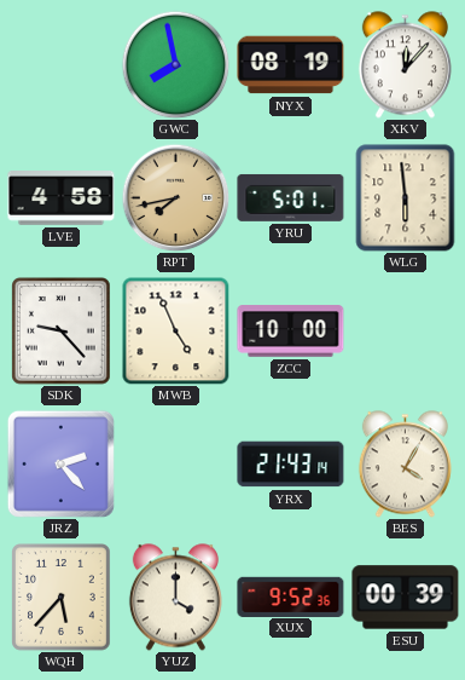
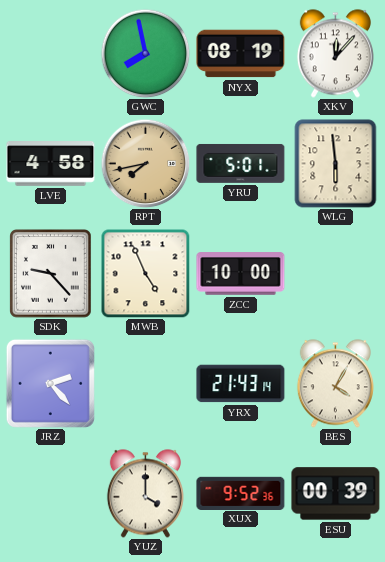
WQH: 5:37 -> none (62, 598)
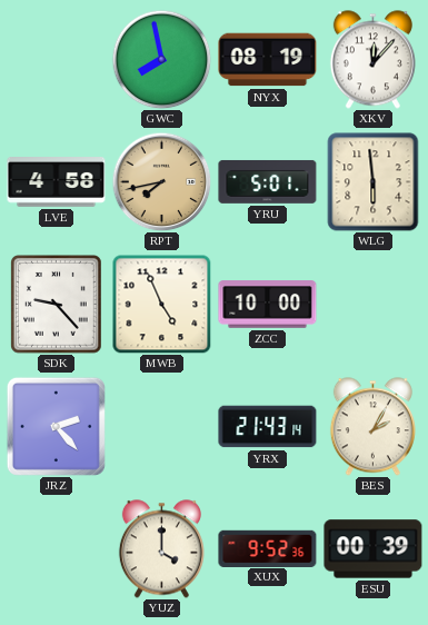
BES: 4:05 -> 2:05 (372, 427)
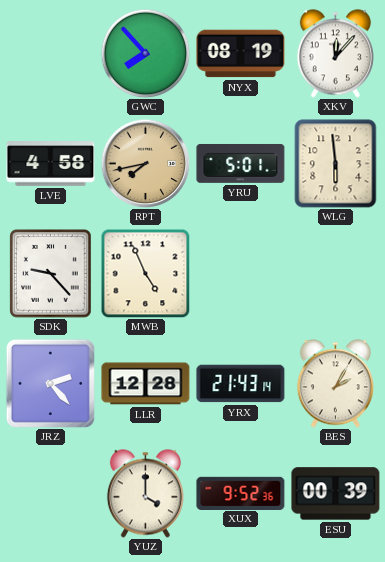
GWC: 7:58 -> 7:53 (145, 53)
ZCC: 10:00 -> none (268, 305)
LLR: none -> 12:28 (146, 384)
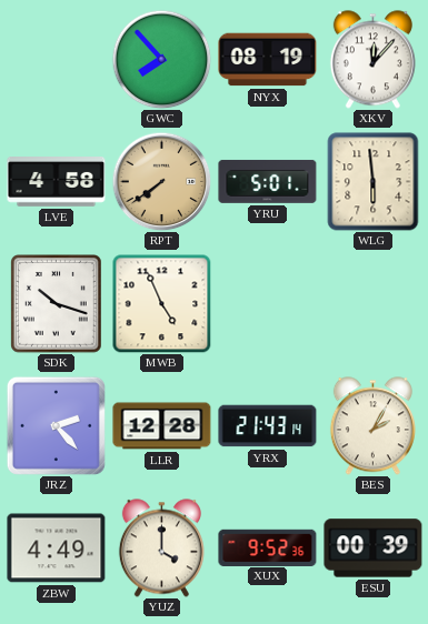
RPT: 7:43 -> 7:39 (161, 181)
SDK: 9:23 -> 10:18 (57, 304)
ZBW: none -> 4:49 (57, 548)
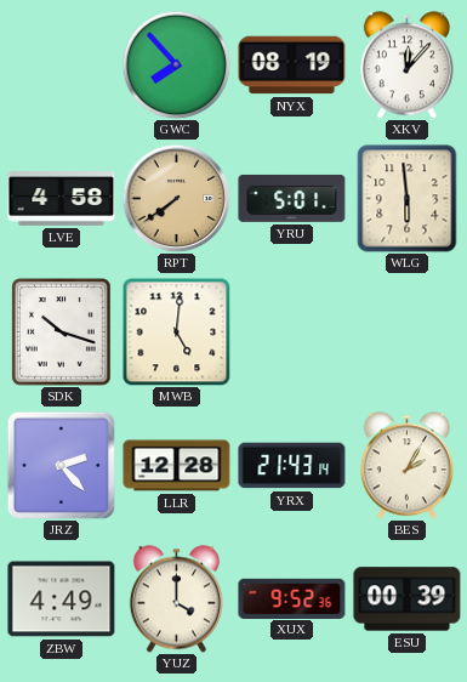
MWB: 4:56 -> 5:01 (176, 331)
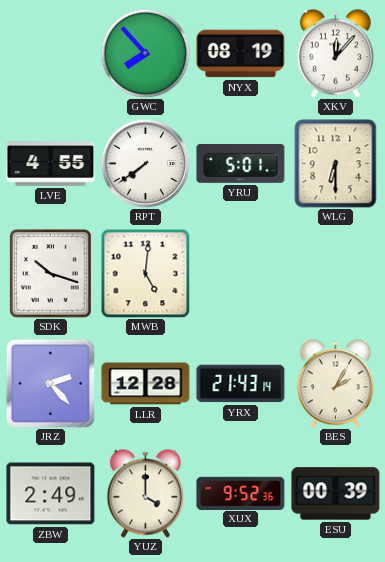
LVE: 4:58 -> 4:55 (51, 164)
RPT dial: champagne -> white (145, 163)
WLG: 5:59 -> 6:30 (336, 164)
ZBW: 4:49 -> 2:49 (51, 494)
